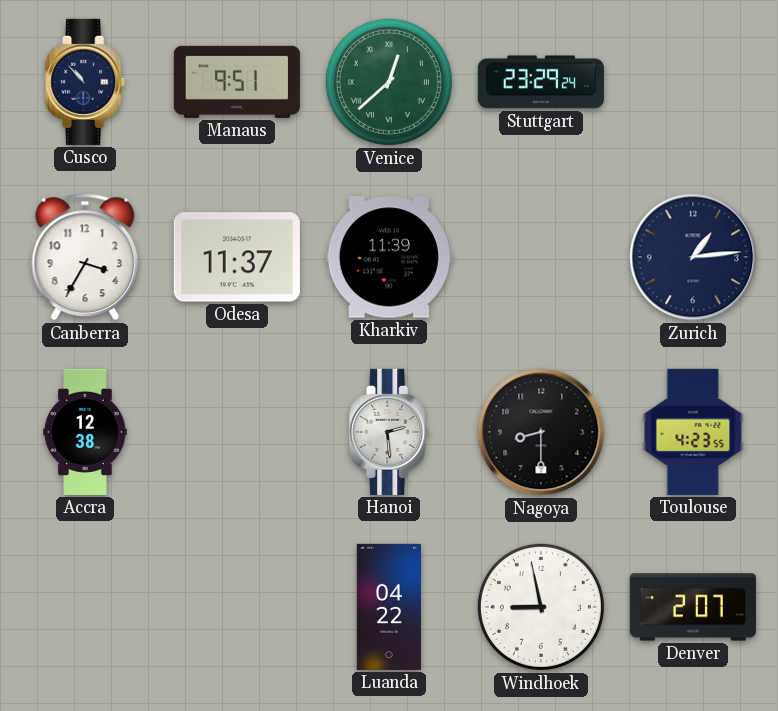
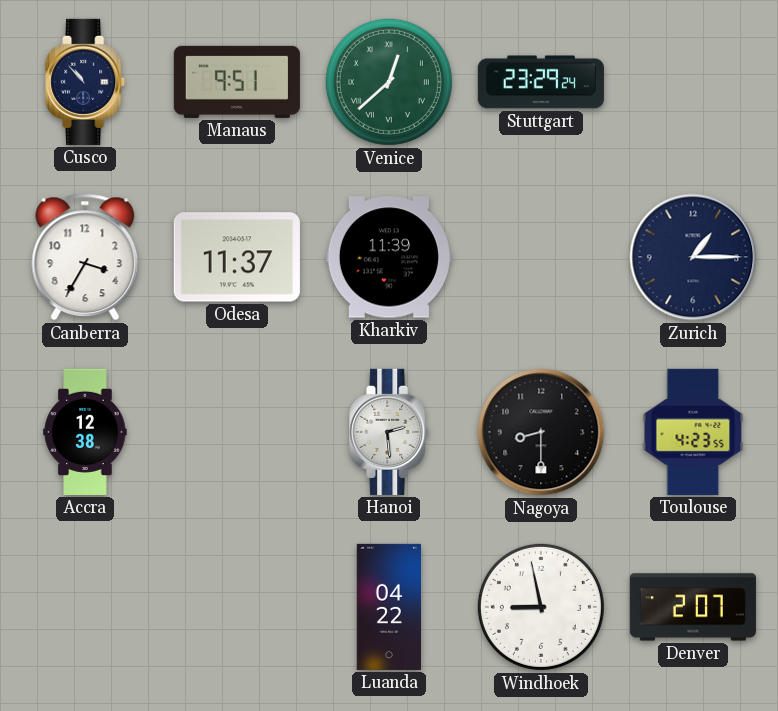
Zurich: 1:14 -> 1:15 (693, 257)
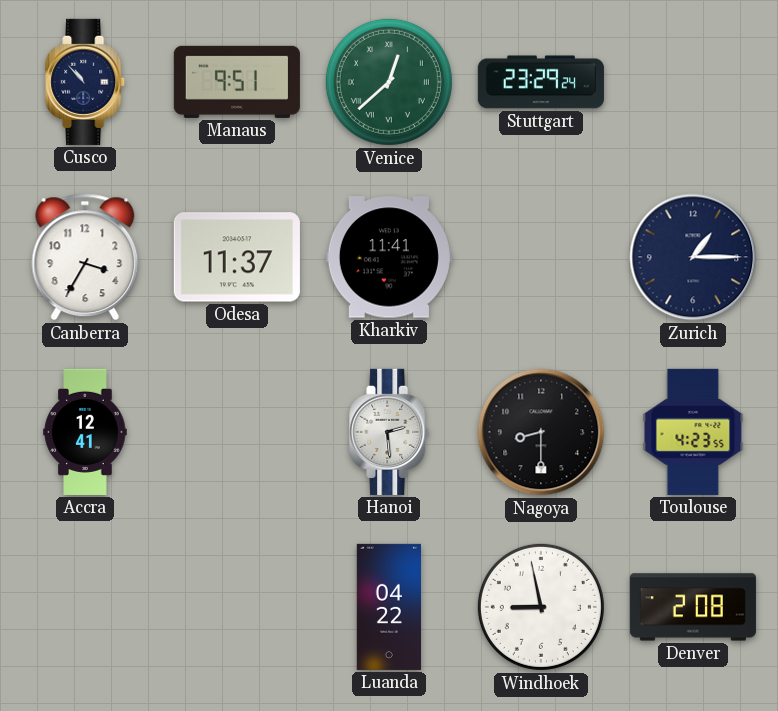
Kharkiv: 11:39 -> 11:41 (389, 257)
Accra: 12:38 -> 12:41 (85, 432)
Denver: 2:07 -> 2:08 (693, 607)
